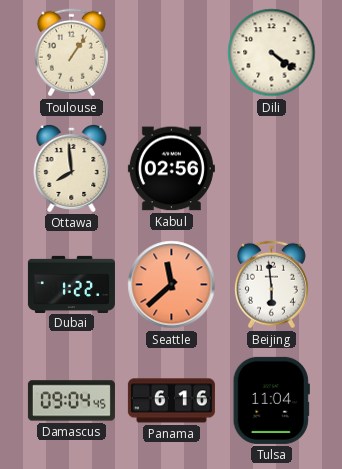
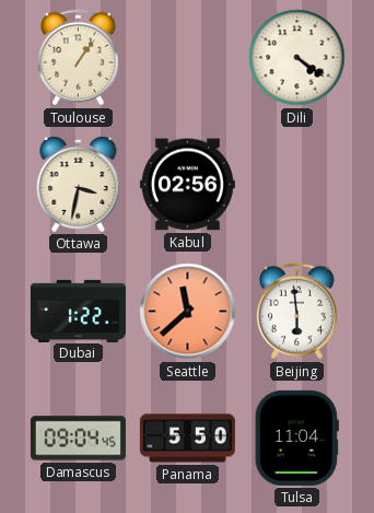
Ottawa: 7:59 -> 3:32 (79, 184)
Panama: 6:16 -> 5:50 (187, 439)
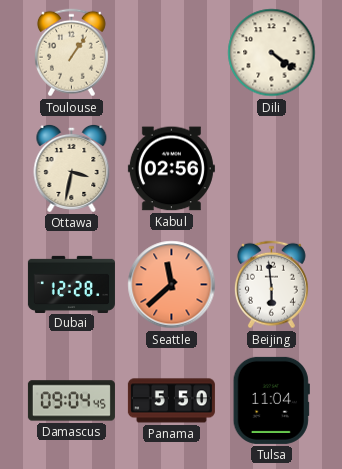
Dubai: 1:22 -> 12:28 (71, 284)
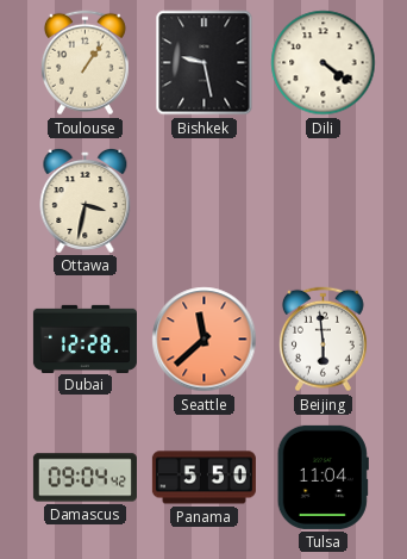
Bishkek: none -> 9:28 (205, 63)
Kabul: 02:56 -> none (171, 169)
Damascus: 09:04:45 -> 09:04:42 (84, 478)
